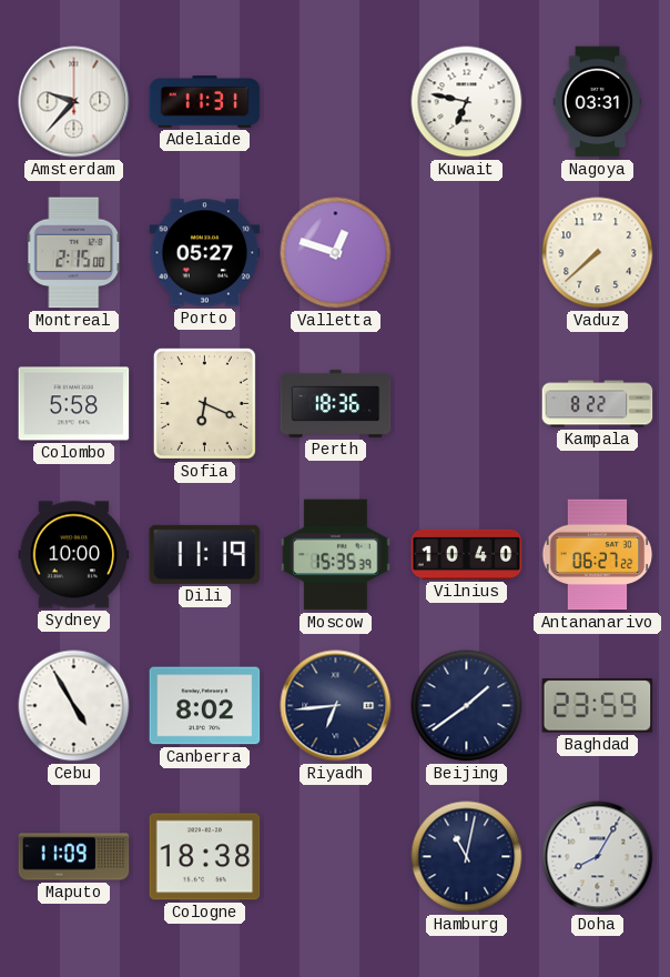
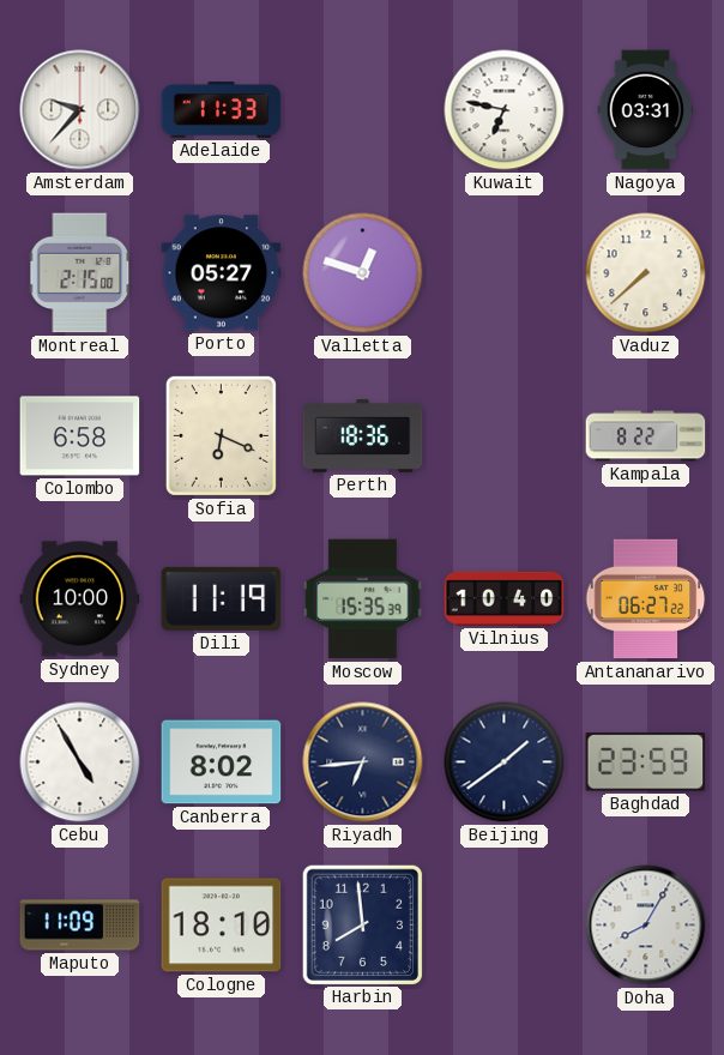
Adelaide: 11:31 -> 11:33 (222, 110)
Colombo: 5:58 -> 6:58 (80, 436)
Cologne: 18:38 -> 18:10 (222, 926)
Harbin: none -> 7:59 (362, 924)
Hamburg: 11:02 -> none (467, 857)
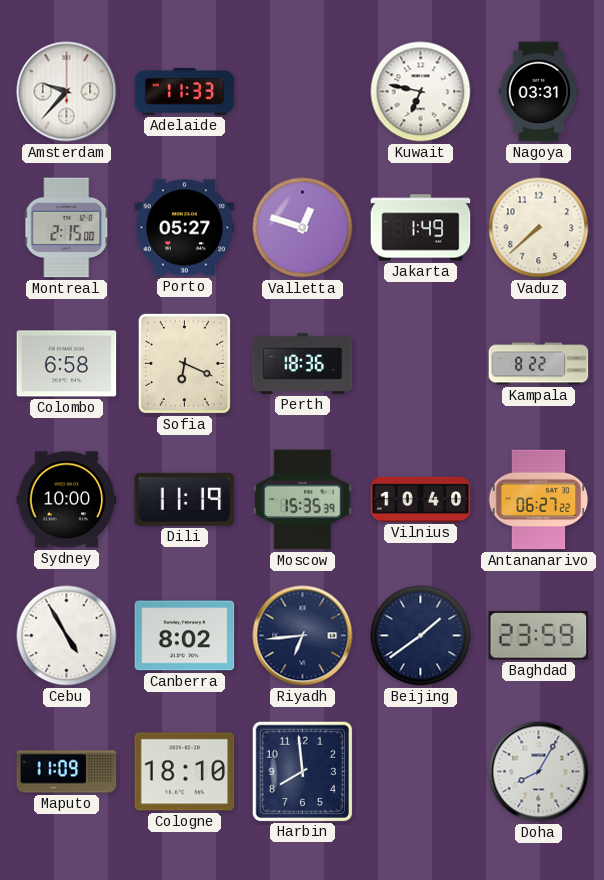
Jakarta: none -> 1:49 (421, 228)
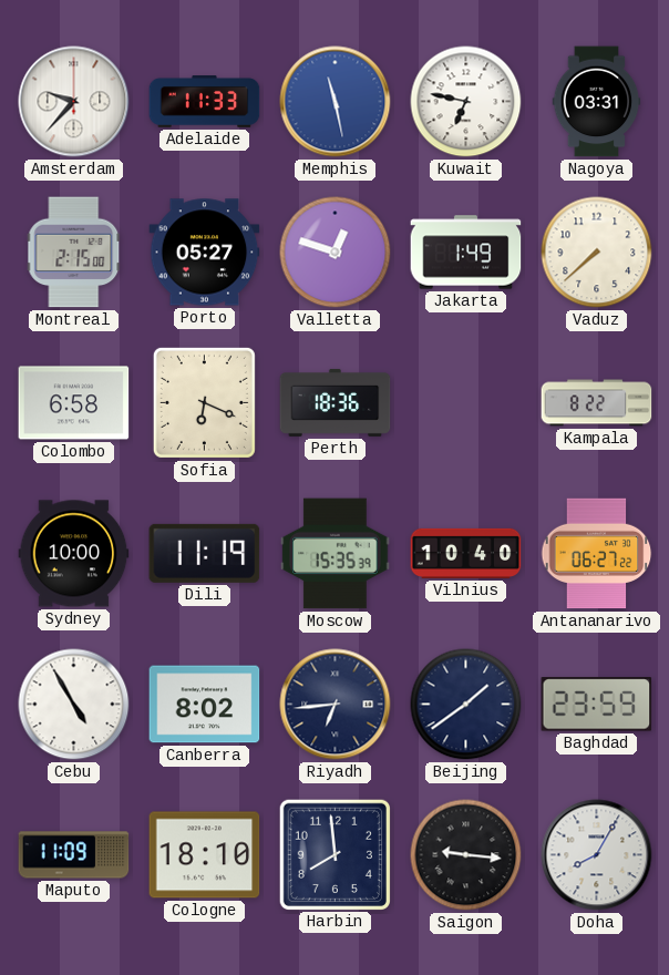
Memphis: none -> 11:28 (336, 102)
Saigon: none -> 9:16 (466, 855)
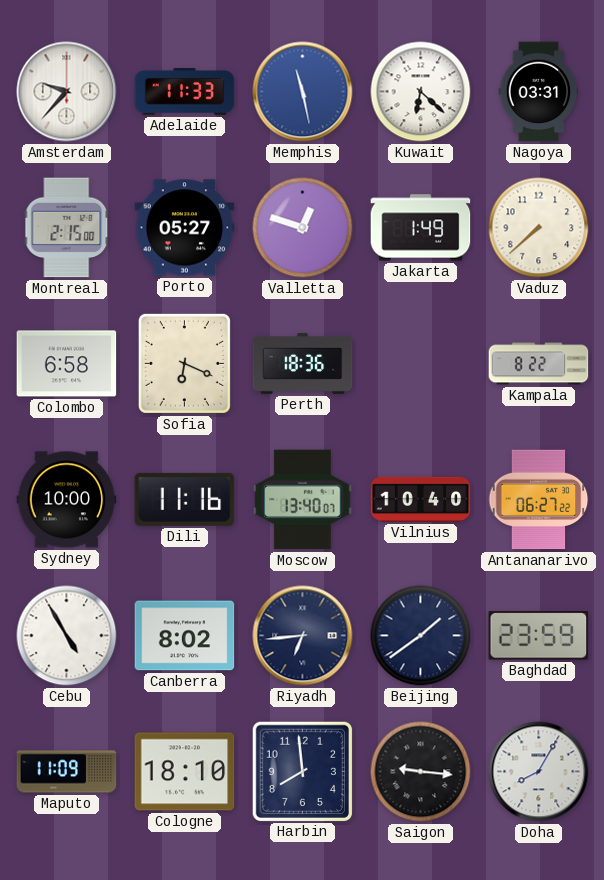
Kuwait: 6:47 -> 6:22 (421, 92)
Dili: 11:19 -> 11:16 (185, 499)
Moscow: 15:35 -> 13:40 (303, 500)
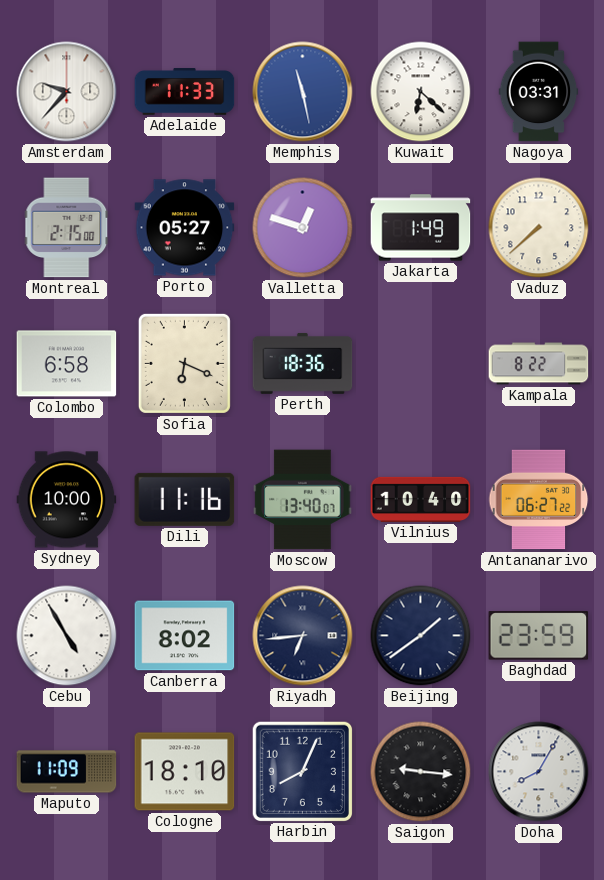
Harbin: 7:59 -> 8:04 (302, 771)
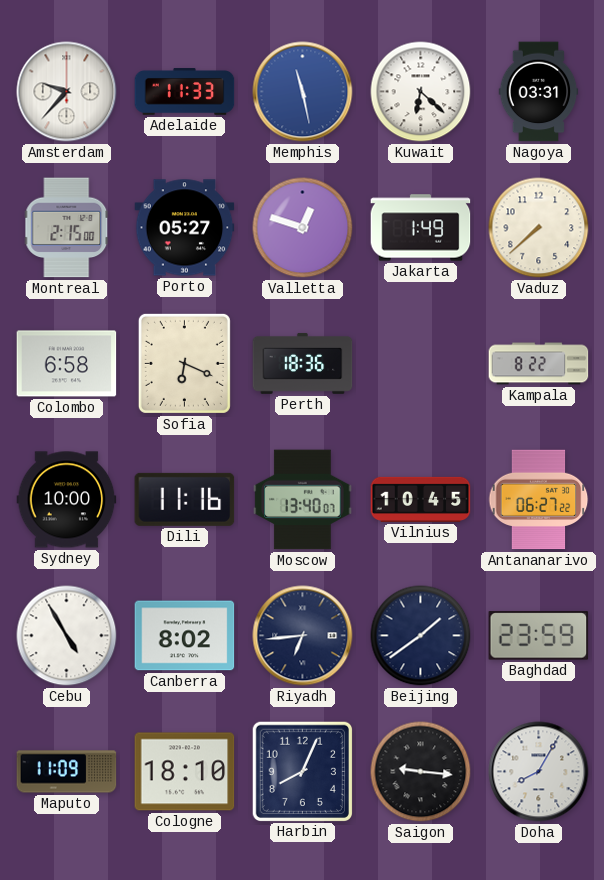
Vilnius: 10:40 -> 10:45 (421, 499)
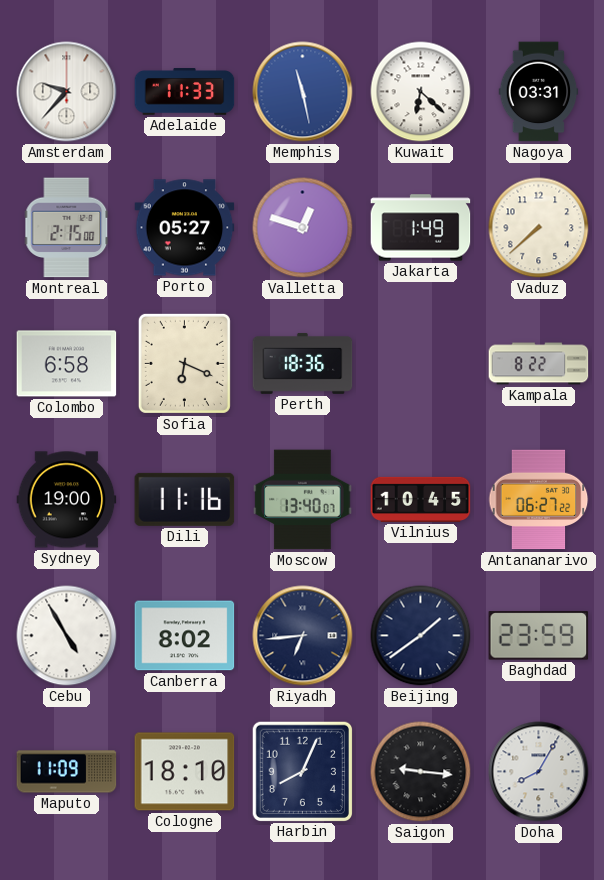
Sydney: 10:00 -> 19:00 (67, 500)
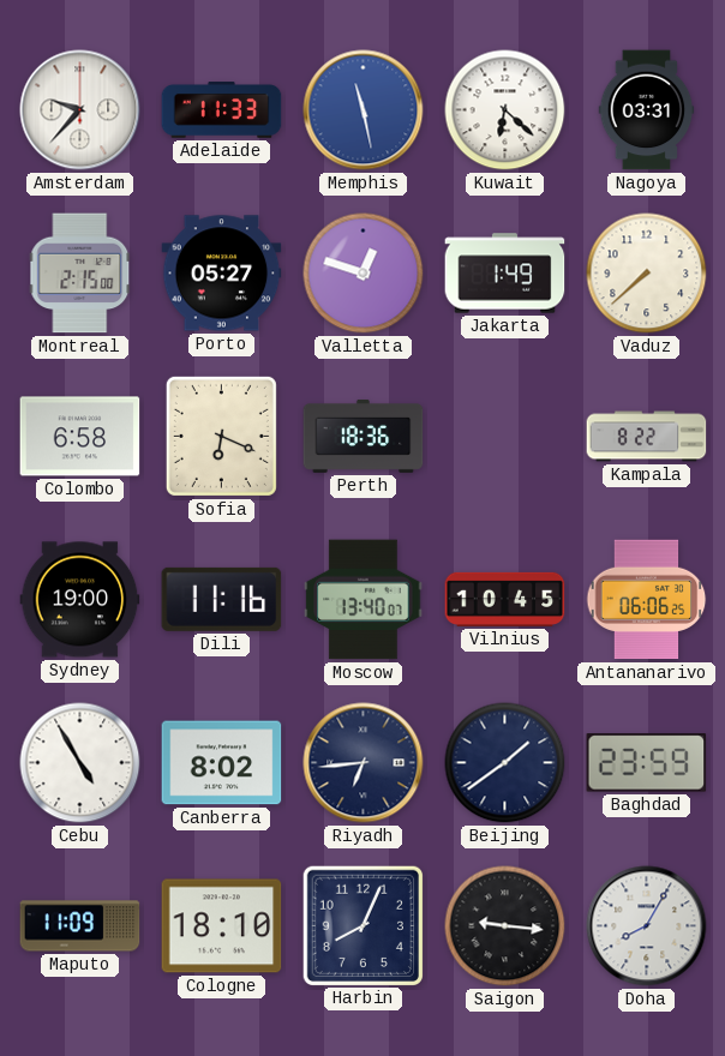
Antananarivo: 06:27 -> 06:06 (647, 600)
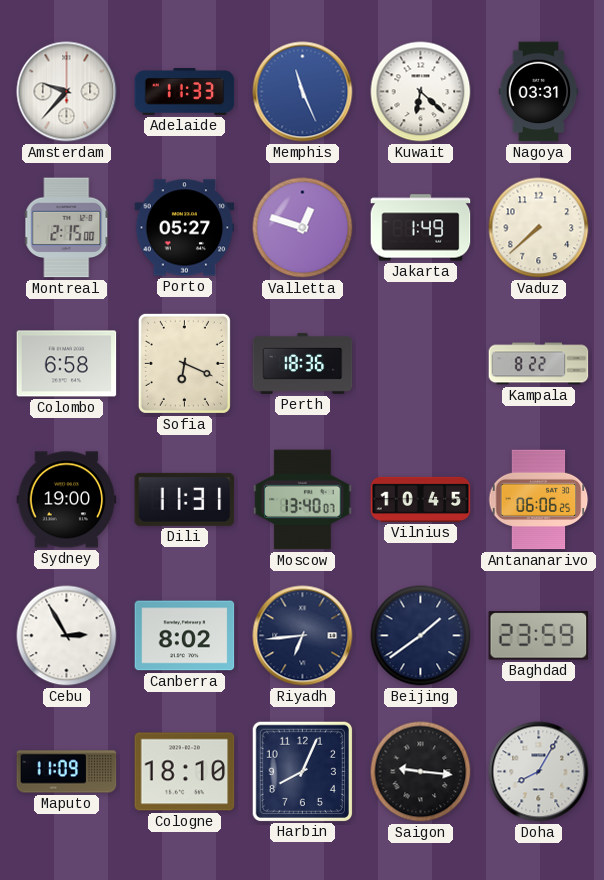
Memphis: 11:28 -> 11:26 (303, 92)
Dili: 11:16 -> 11:31 (185, 499)
Cebu: 4:55 -> 2:55 (67, 636)
